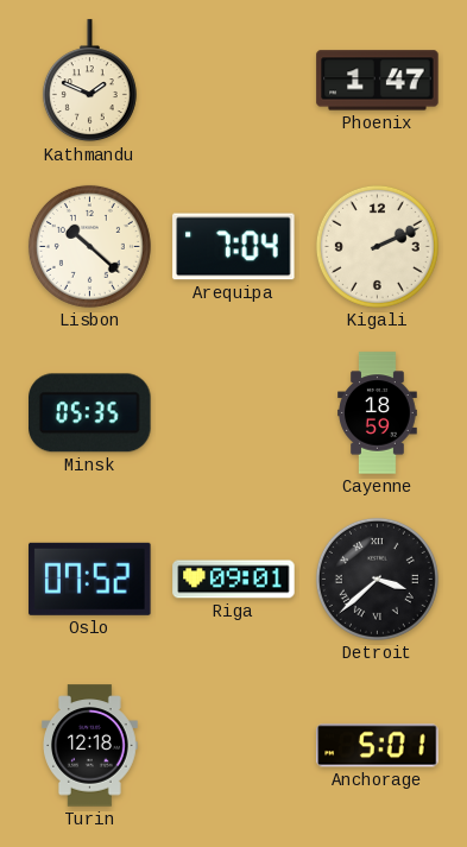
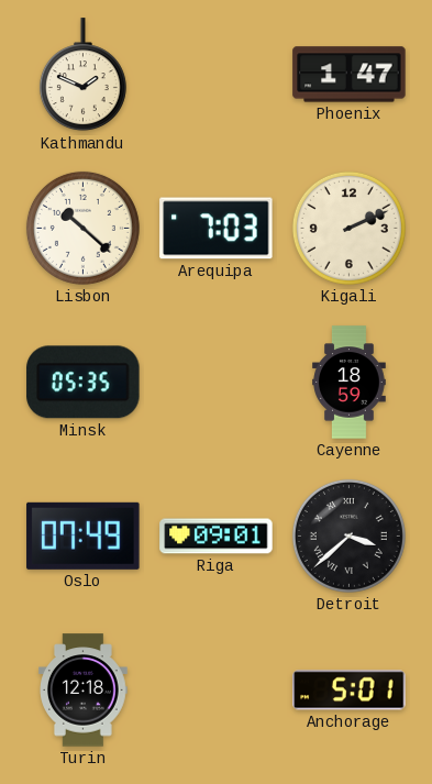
Arequipa: 7:04 -> 7:03 (217, 229)
Oslo: 07:52 -> 07:49 (84, 535)
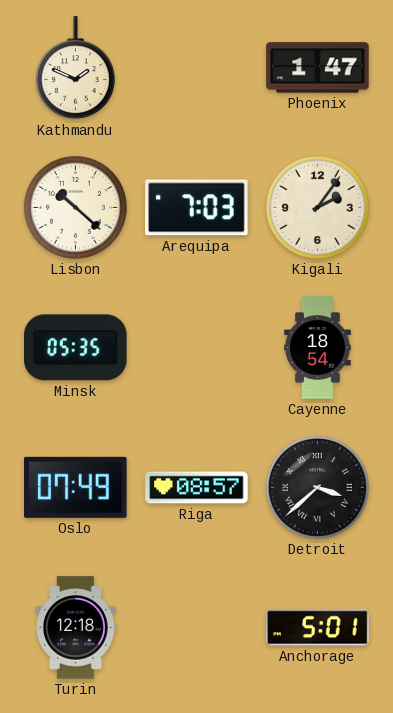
Kigali: 2:11 -> 2:06 (317, 207)
Cayenne: 18:59 -> 18:54 (318, 348)
Riga: 09:01 -> 08:57 (197, 488)
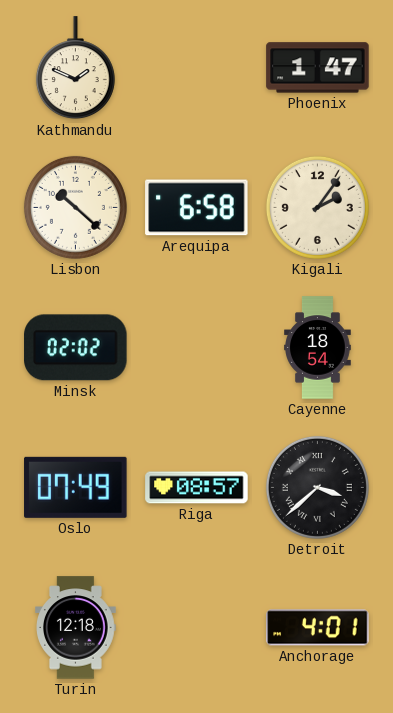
Arequipa: 7:03 -> 6:58 (197, 208)
Minsk: 05:35 -> 02:02 (76, 348)
Anchorage: 5:01 -> 4:01 (318, 628)
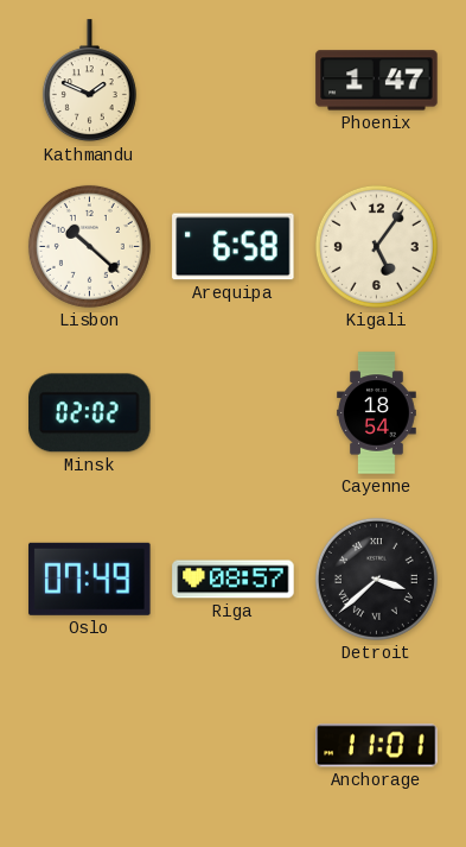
Kigali: 2:06 -> 5:06 (376, 246)
Turin: 12:18 -> none (76, 628)
Anchorage: 4:01 -> 11:01 (377, 746)
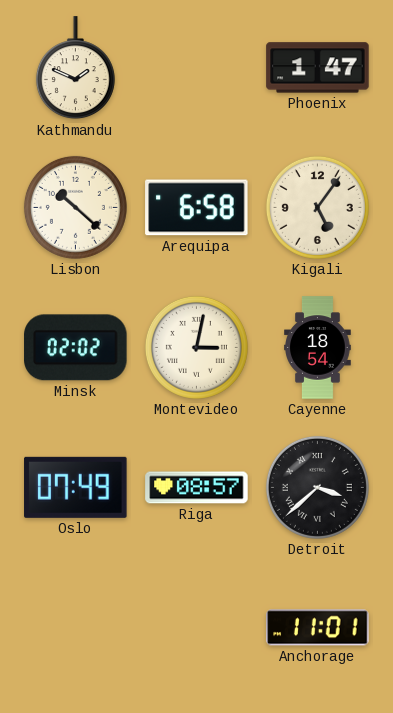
Montevideo: none -> 3:02 (196, 347)
